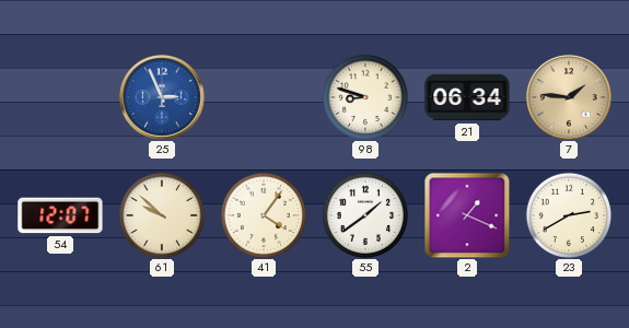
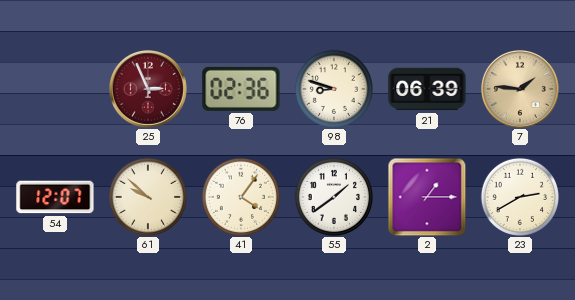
25 dial: blue -> burgundy (148, 89)
76: none -> 02:36 (241, 89)
21: 06:34 -> 06:39 (427, 89)
2: 1:19 -> 1:15 (427, 197)
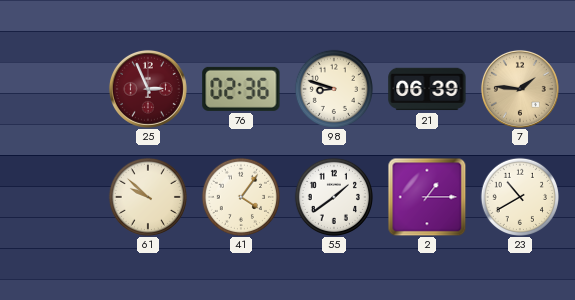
54: 12:07 -> none (55, 197)
23: 2:40 -> 10:40 (519, 196)
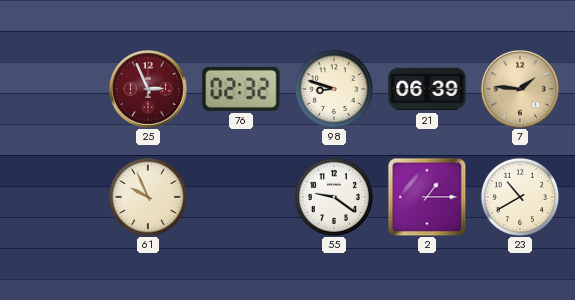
76: 02:36 -> 02:32 (241, 89)
61: 9:52 -> 9:56 (147, 196)
41: 4:06 -> none (240, 196)
55: 1:39 -> 9:21 (333, 196)
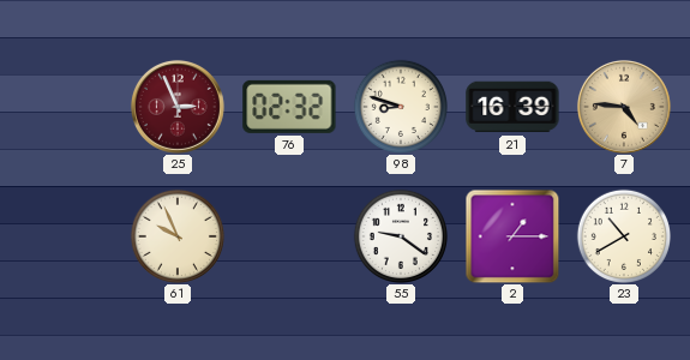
21: 06:39 -> 16:39 (512, 107)
7: 1:46 -> 4:46 (624, 107)
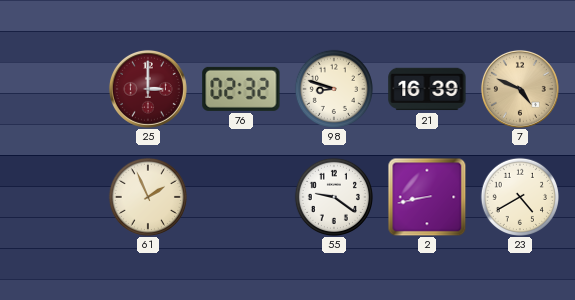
25: 2:56 -> 3:00 (148, 89)
7: 4:46 -> 4:49 (520, 89)
61: 9:56 -> 1:56 (147, 196)
2: 1:15 -> 8:43 (427, 197)
23: 10:40 -> 4:40 (519, 196)
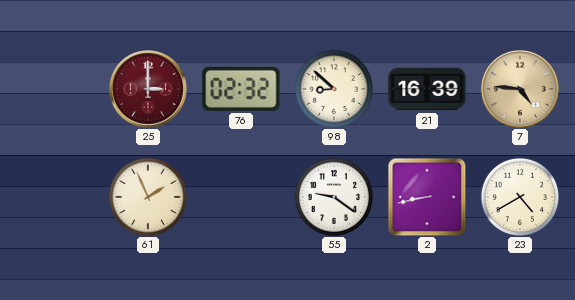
98: 8:48 -> 8:52 (333, 88)
7: 4:49 -> 4:46 (520, 89)
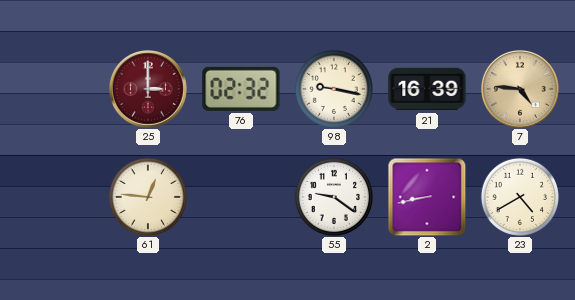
98: 8:52 -> 9:17 (333, 88)
61: 1:56 -> 12:46 (147, 196)
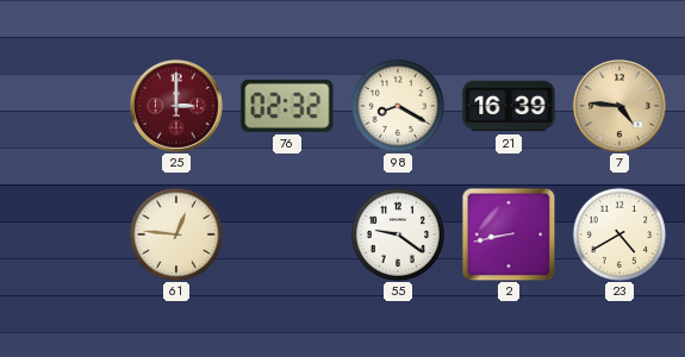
98: 9:17 -> 8:20 (397, 105)
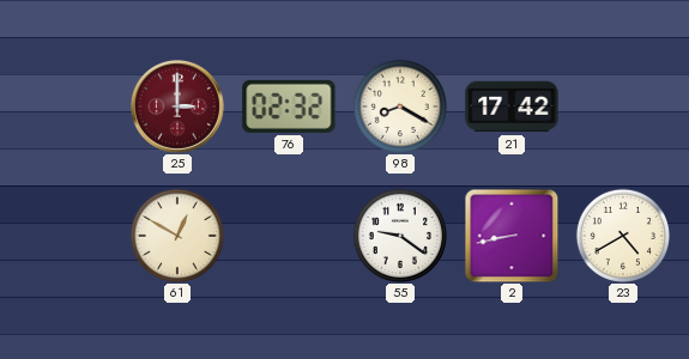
21: 16:39 -> 17:42 (512, 107)
7: 4:46 -> none (619, 106)
61: 12:46 -> 12:50 (176, 235)
